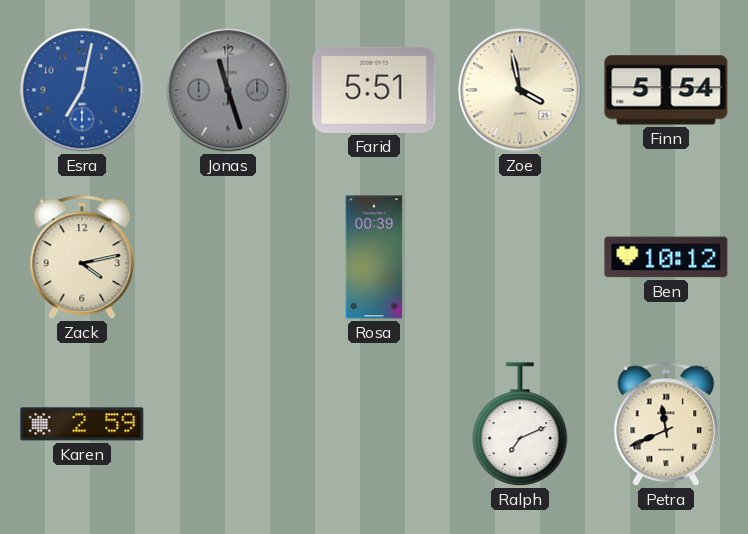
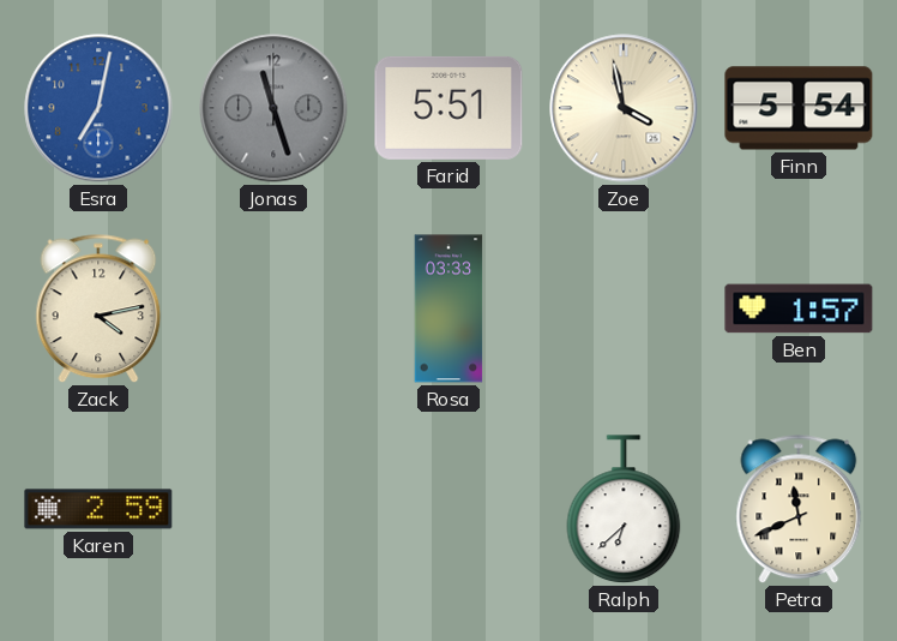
Rosa: 00:39 -> 03:33 (448, 308)
Ben: 10:12 -> 1:57 (799, 308)
Ralph: 7:11 -> 6:38 (624, 509)
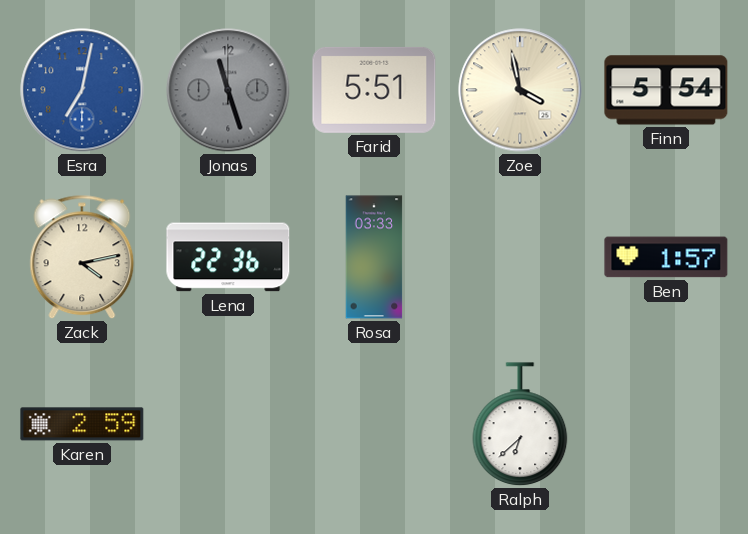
Lena: none -> 22:36 (228, 257)
Petra: 11:41 -> none (799, 509)
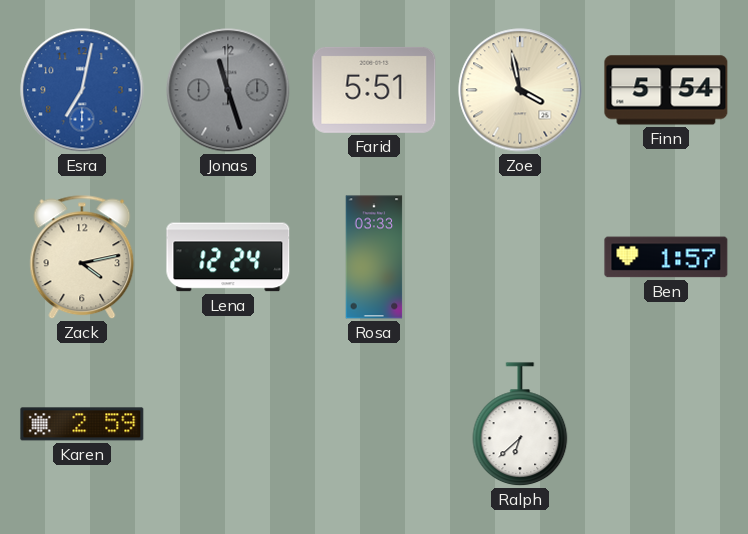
Lena: 22:36 -> 12:24 (228, 257)
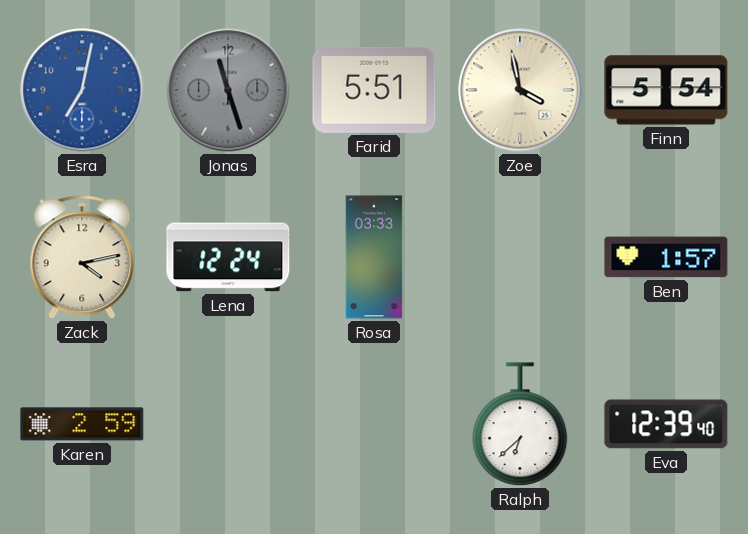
Eva: none -> 12:39 (666, 424)
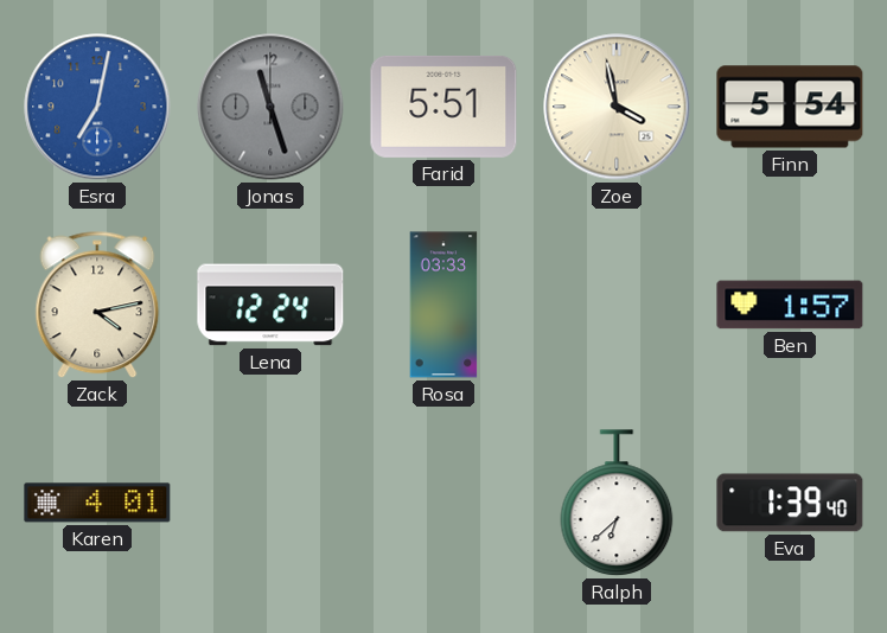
Karen: 2:59 -> 4:01 (97, 503)
Eva: 12:39 -> 1:39 (790, 503)
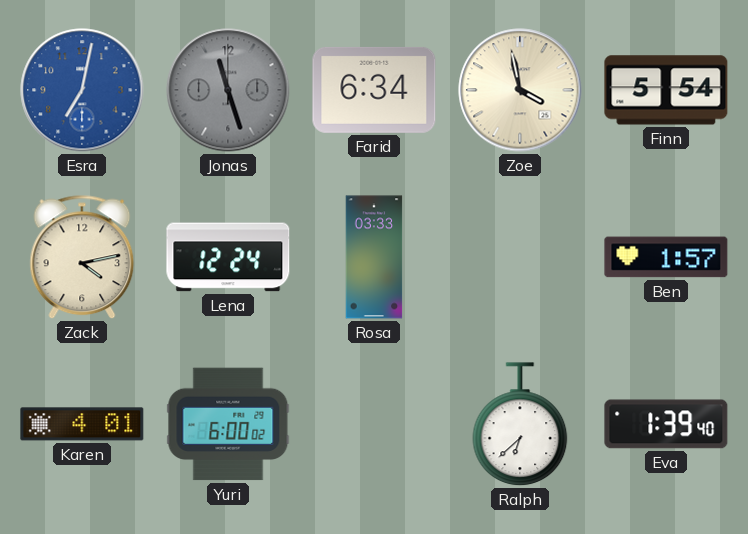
Farid: 5:51 -> 6:34 (374, 90)
Yuri: none -> 6:00 (228, 424)
